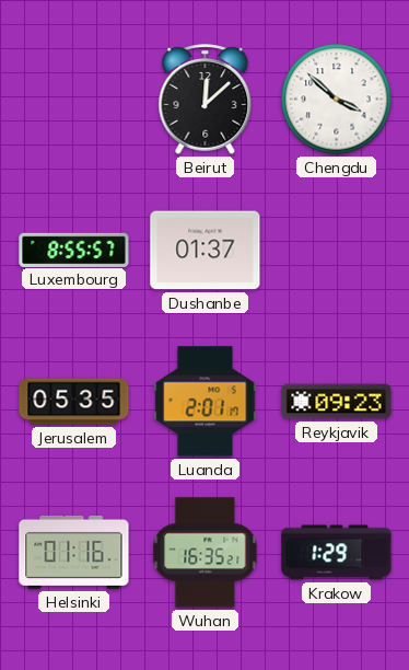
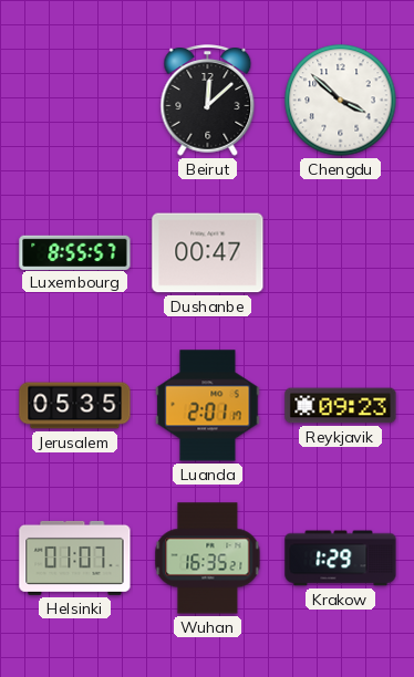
Dushanbe: 01:37 -> 00:47 (208, 253)
Helsinki: 01:16 -> 01:07 (75, 558)
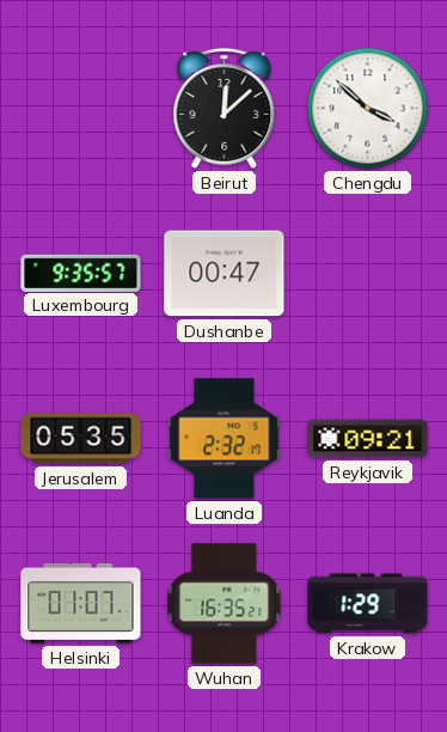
Luxembourg: 8:55 -> 9:35 (81, 273)
Luanda: 2:01 -> 2:32 (225, 439)
Reykjavik: 09:23 -> 09:21 (368, 439)
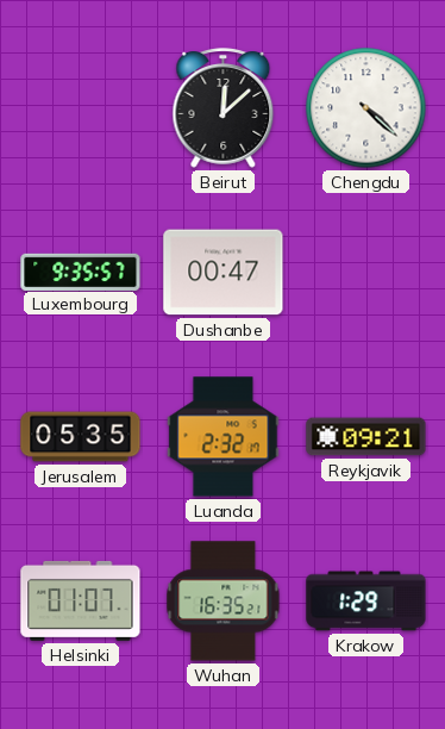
Chengdu: 3:52 -> 4:22 (366, 108)
